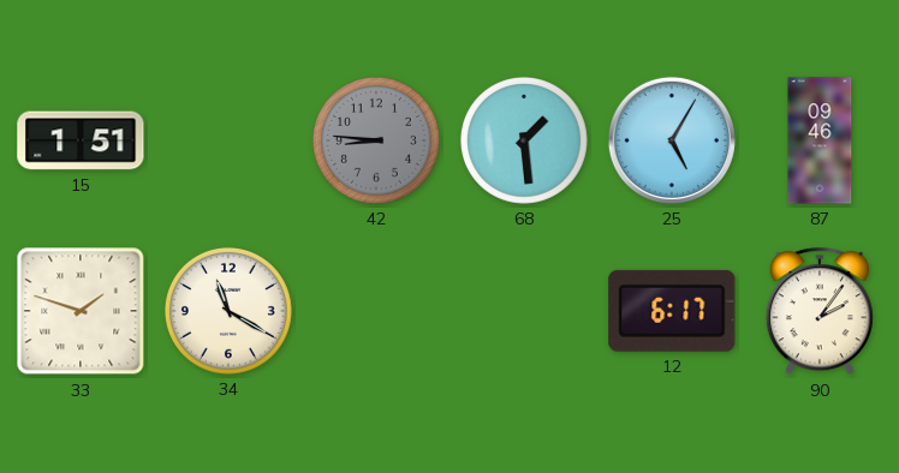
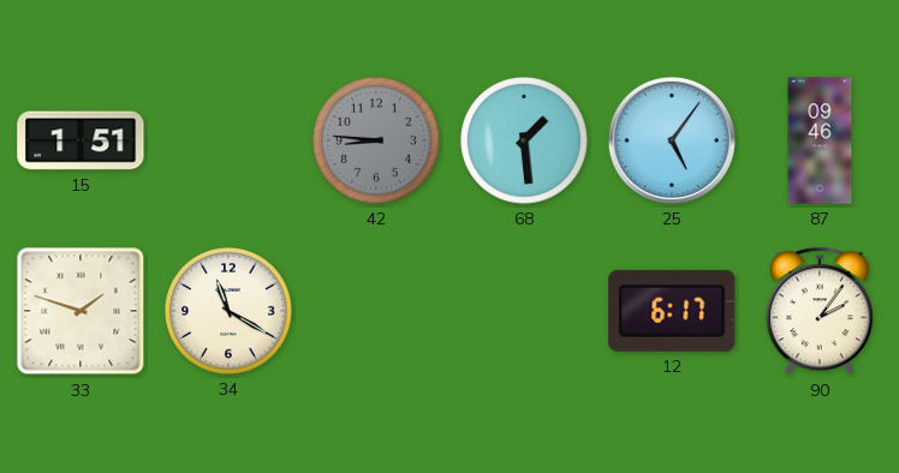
25: 5:05 -> 5:06 (672, 140)
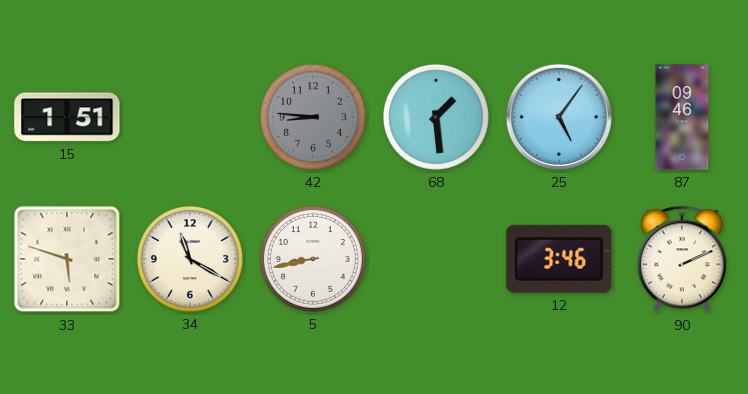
33: 1:48 -> 5:48 (67, 259)
5: none -> 8:43 (313, 259)
12: 6:17 -> 3:46 (559, 259)
90: 2:06 -> 2:11 (682, 260)
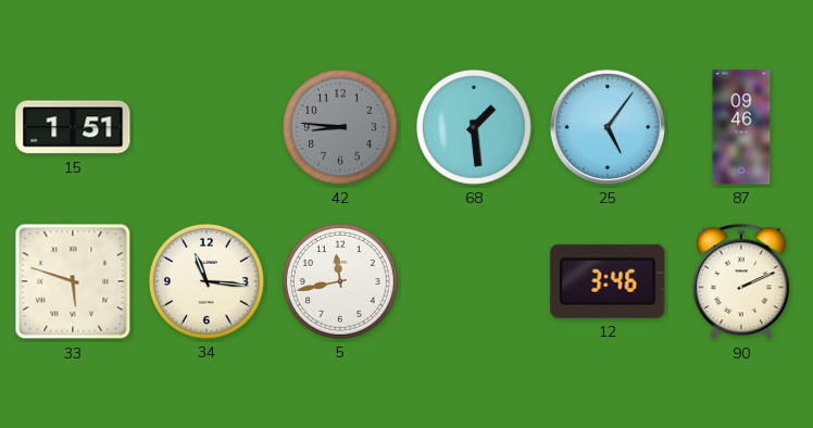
34: 11:20 -> 11:16 (207, 281)
5: 8:43 -> 11:43 (340, 281)
